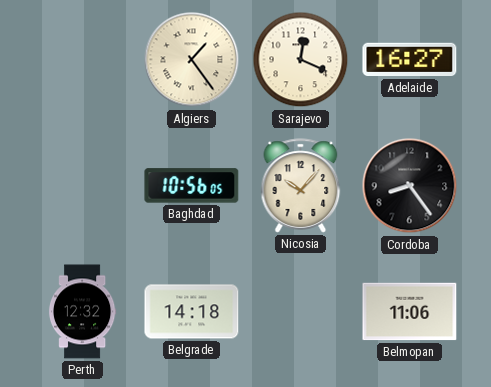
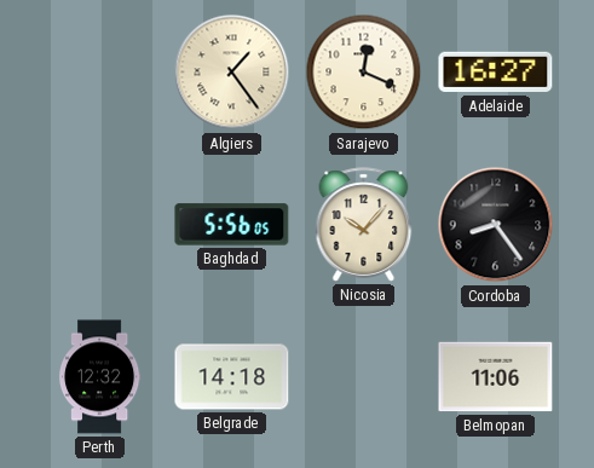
Baghdad: 10:56 -> 5:56 (232, 225)
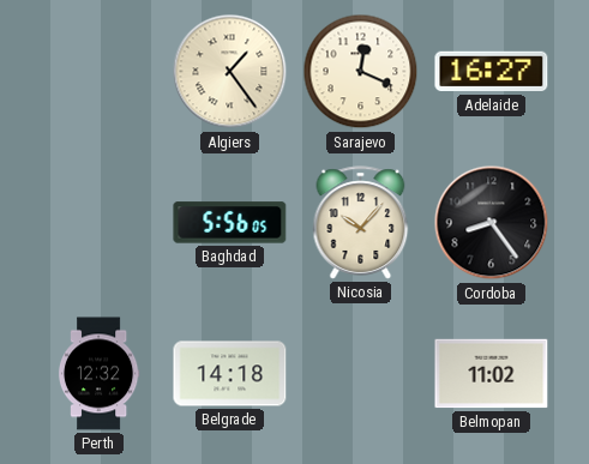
Belmopan: 11:06 -> 11:02 (492, 374)
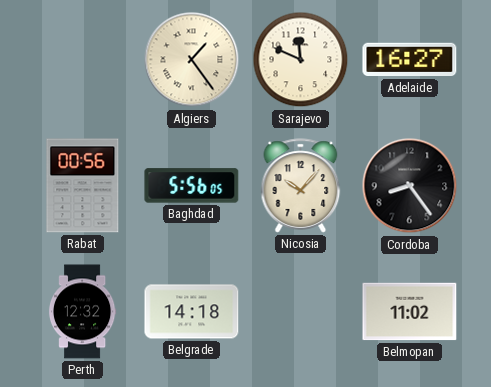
Sarajevo: 12:19 -> 11:49 (301, 60)
Rabat: none -> 00:56 (83, 186)
